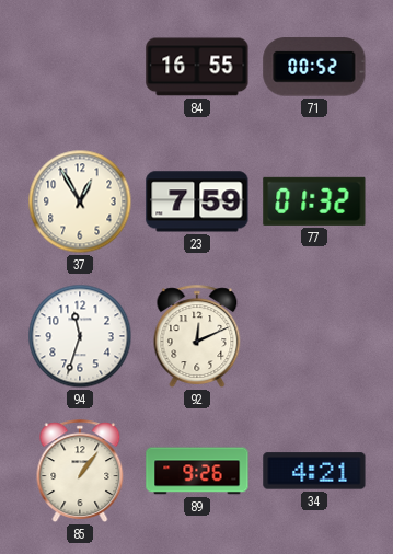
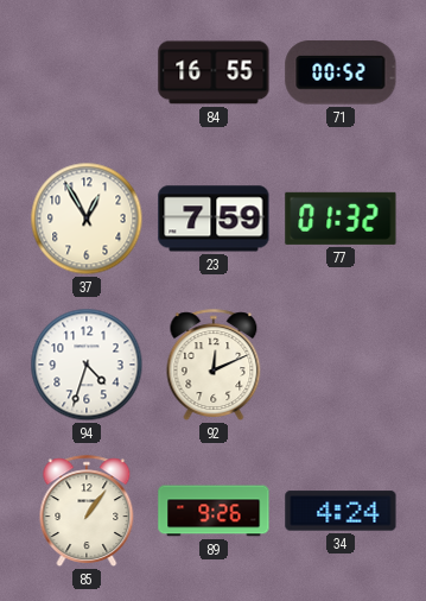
94: 11:33 -> 4:33 (87, 365)
34: 4:21 -> 4:24 (341, 511)
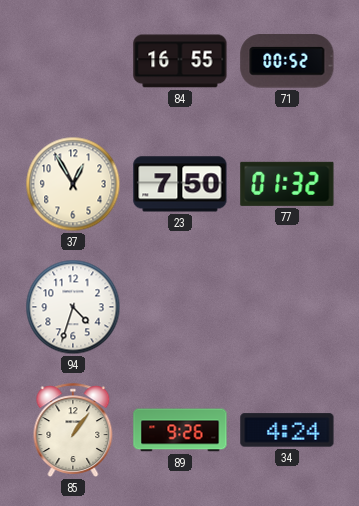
23: 7:59 -> 7:50 (180, 184)
92: 12:11 -> none (214, 365)
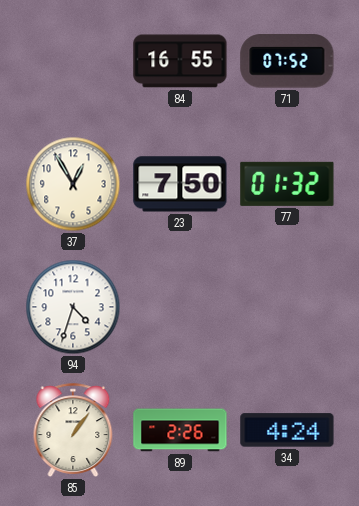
71: 00:52 -> 07:52 (287, 61)
89: 9:26 -> 2:26 (180, 430)
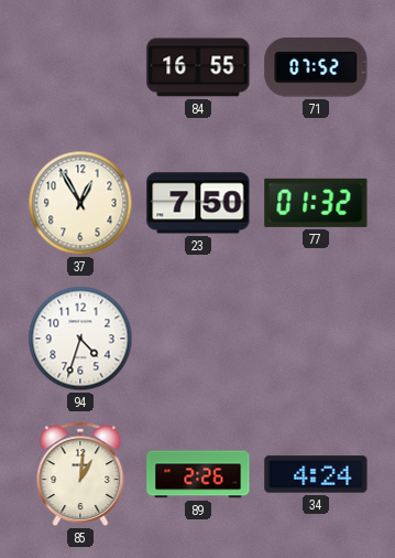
85: 1:06 -> 1:01 (80, 474)
